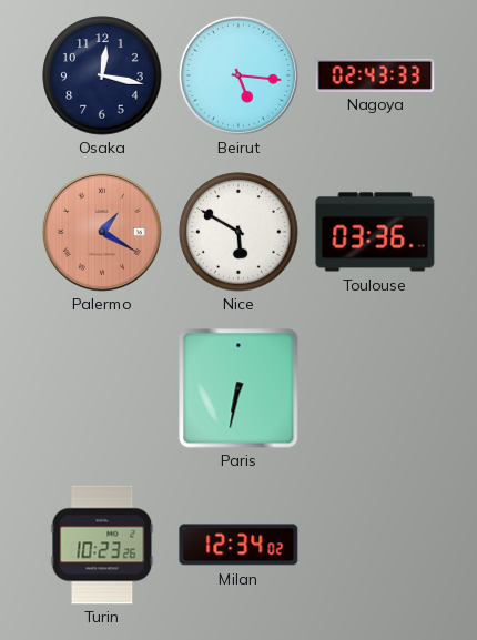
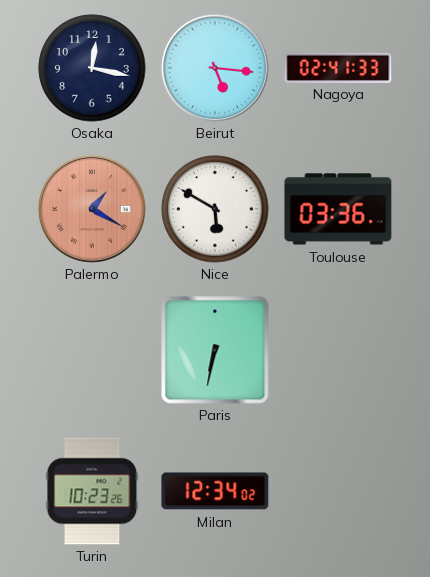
Nagoya: 02:43 -> 02:41 (338, 67)
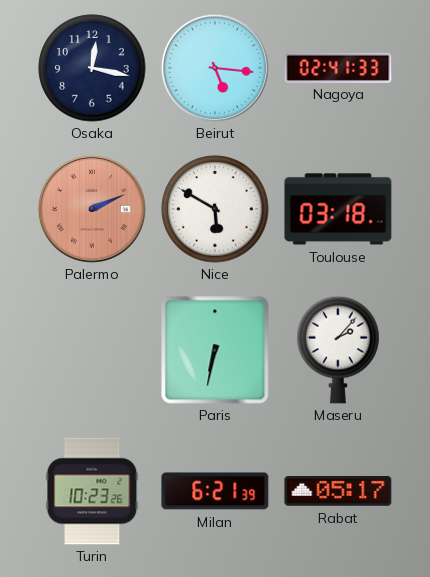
Palermo: 1:20 -> 2:11 (92, 209)
Toulouse: 03:36 -> 03:18 (338, 209)
Maseru: none -> 2:07 (338, 350)
Milan: 12:34 -> 6:21 (215, 491)
Rabat: none -> 05:17 (338, 491)
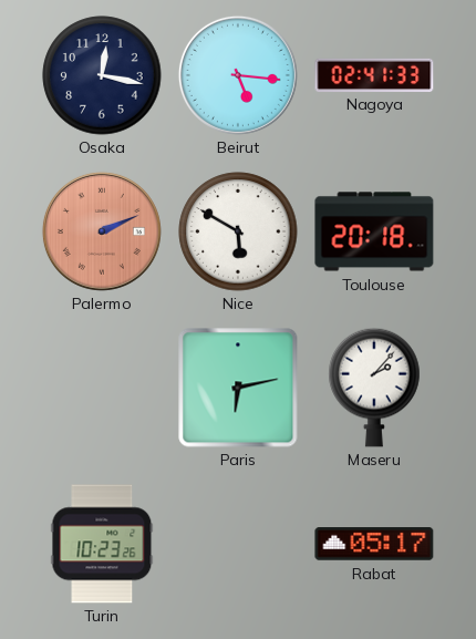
Toulouse: 03:18 -> 20:18 (374, 231)
Paris: 6:32 -> 6:13 (238, 388)
Milan: 6:21 -> none (215, 491)
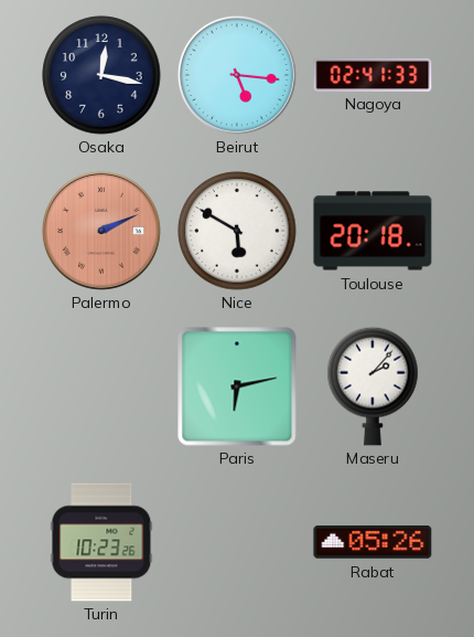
Rabat: 05:17 -> 05:26 (373, 542)
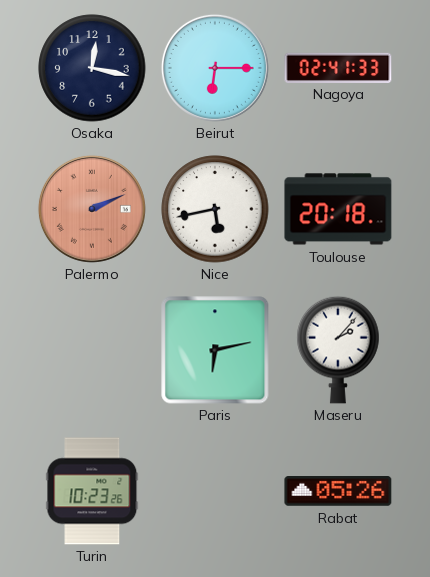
Beirut: 5:16 -> 6:15 (215, 68)
Nice: 5:50 -> 5:43 (215, 209)
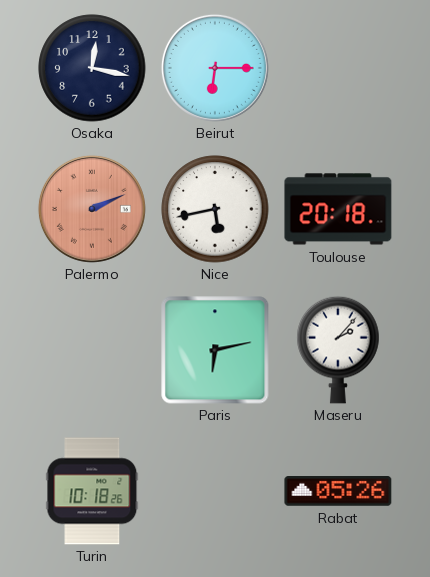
Nagoya: 02:41 -> none (338, 67)
Turin: 10:23 -> 10:18 (92, 491)
